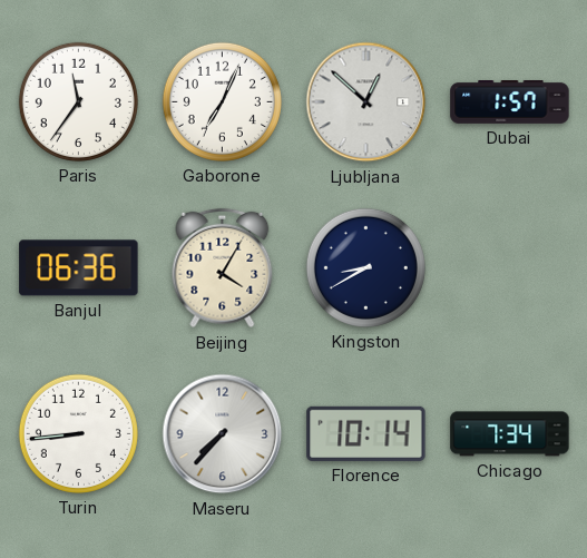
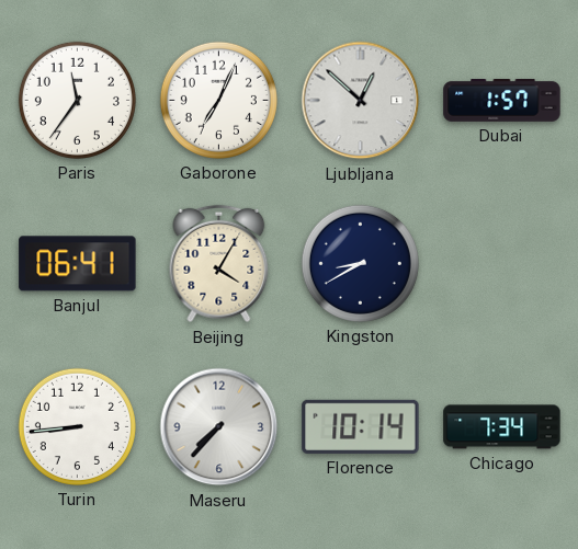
Banjul: 06:36 -> 06:41 (78, 264)
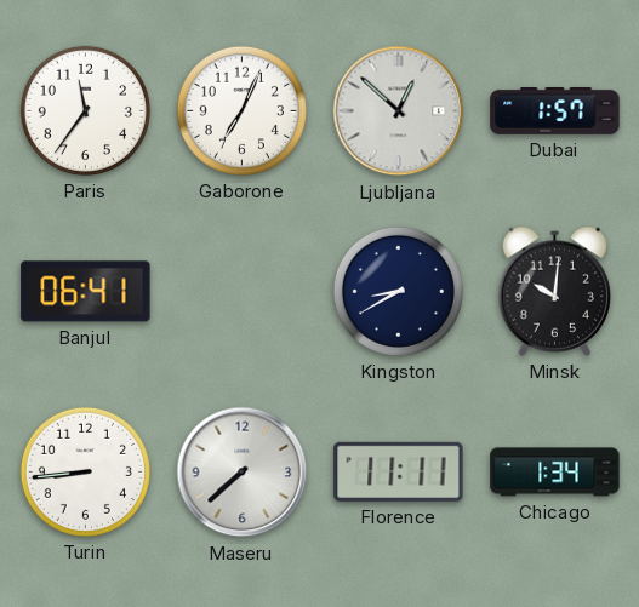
Beijing: 4:05 -> none (219, 264)
Minsk: none -> 10:01 (555, 291)
Maseru: 7:37 -> 7:38 (243, 473)
Florence: 10:14 -> 11:11 (399, 471)
Chicago: 7:34 -> 1:34 (555, 473)
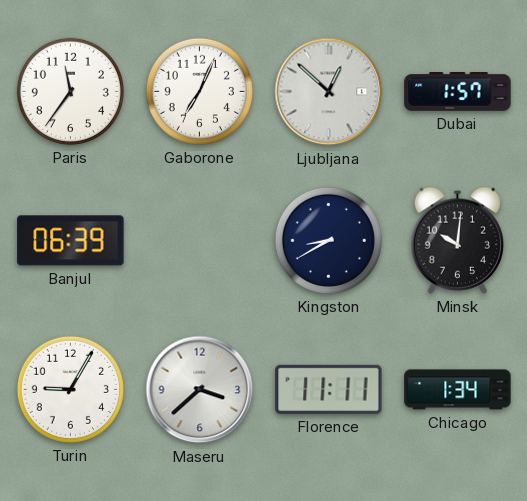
Banjul: 06:41 -> 06:39 (71, 241)
Turin: 8:44 -> 9:05 (70, 389)
Maseru: 7:38 -> 3:38 (200, 390)
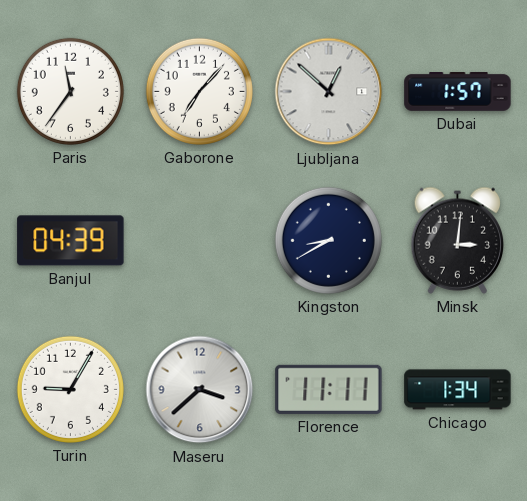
Gaborone: 7:04 -> 7:07 (199, 91)
Banjul: 06:39 -> 04:39 (71, 241)
Minsk: 10:01 -> 3:01 (458, 240)
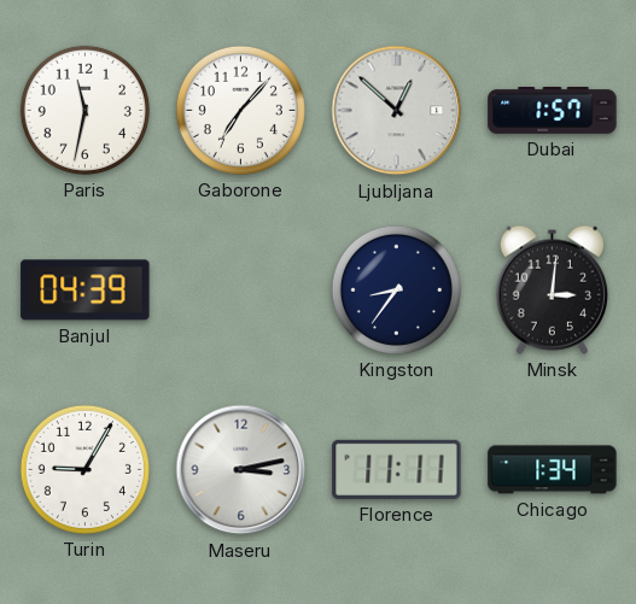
Paris: 11:36 -> 11:32 (84, 110)
Kingston: 8:40 -> 8:36 (396, 289)
Maseru: 3:38 -> 3:13 (241, 470)
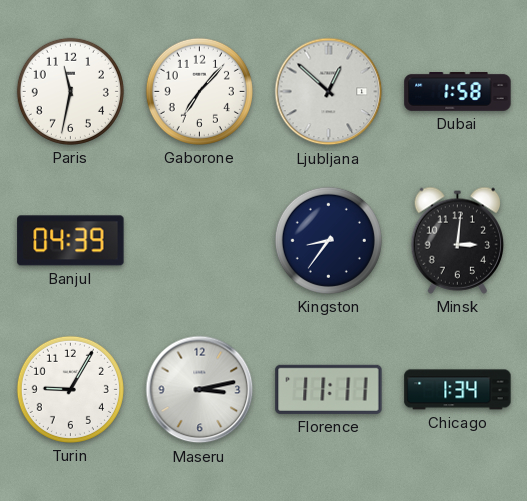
Dubai: 1:57 -> 1:58 (458, 92)
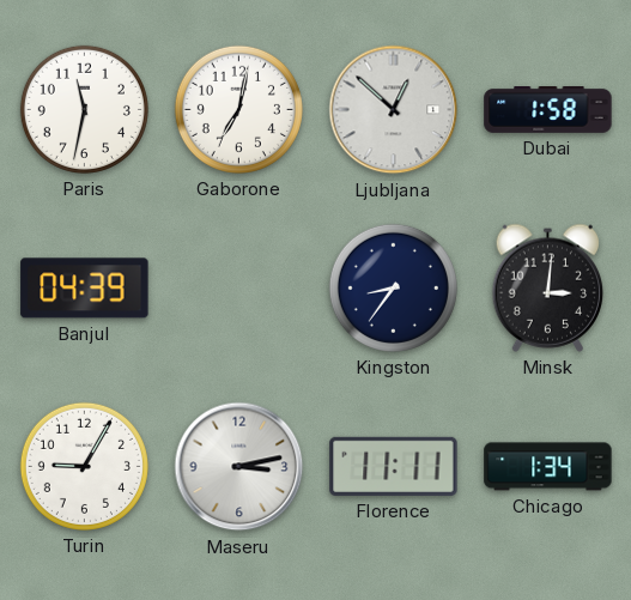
Gaborone: 7:07 -> 7:02 (238, 109)
